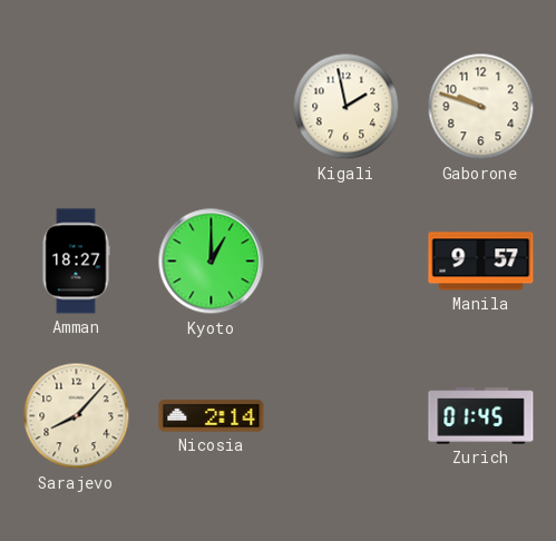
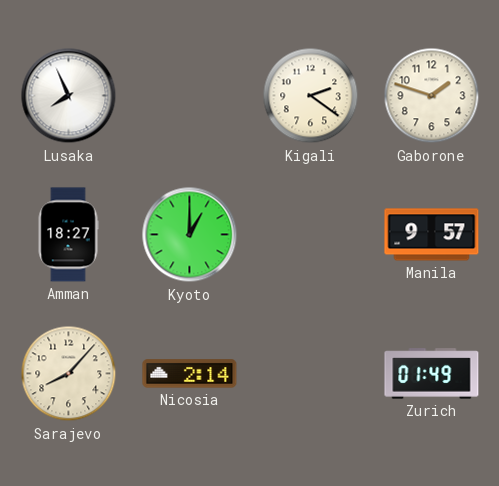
Lusaka: none -> 7:56 (69, 96)
Kigali: 1:58 -> 2:21 (311, 96)
Gaborone: 9:48 -> 1:48 (432, 96)
Zurich: 01:45 -> 01:49 (432, 374)
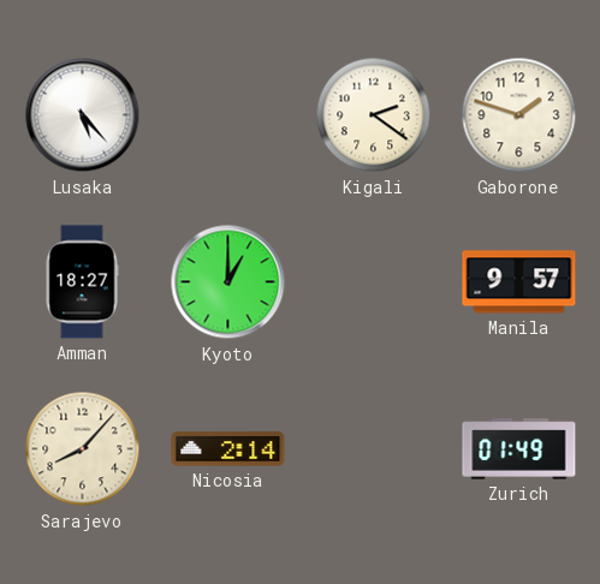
Lusaka: 7:56 -> 5:23 (83, 115)
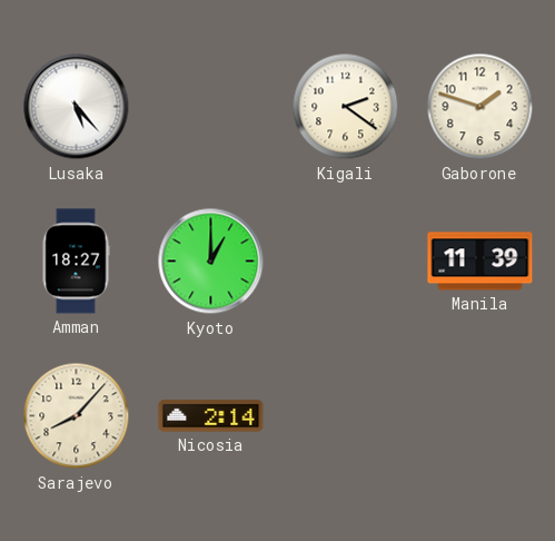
Manila: 9:57 -> 11:39 (480, 262)
Zurich: 01:49 -> none (519, 449)
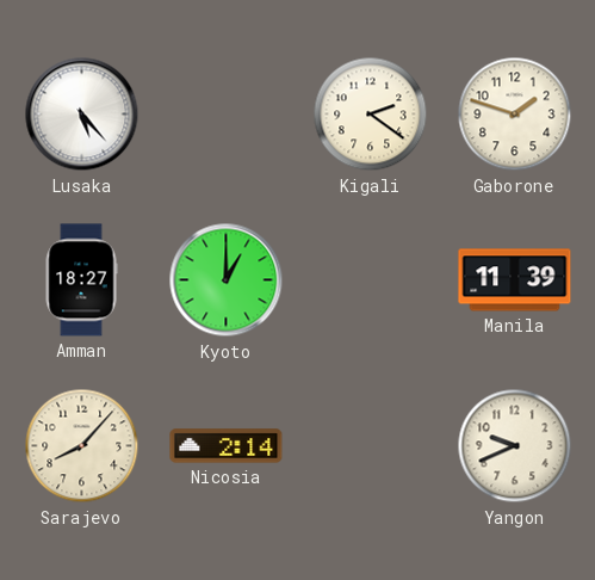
Yangon: none -> 9:41 (515, 446)
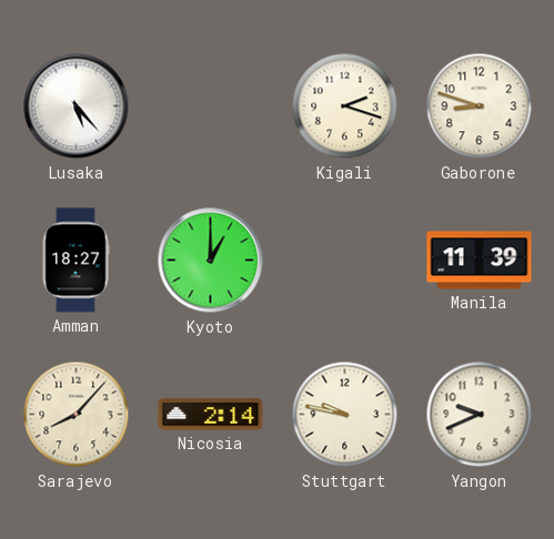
Kigali: 2:21 -> 2:18 (345, 106)
Gaborone: 1:48 -> 8:48 (480, 106)
Stuttgart: none -> 9:47 (345, 415)
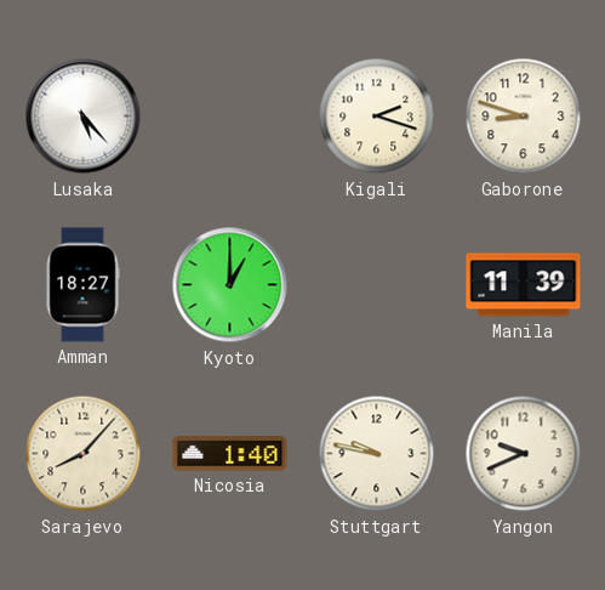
Nicosia: 2:14 -> 1:40 (230, 454)
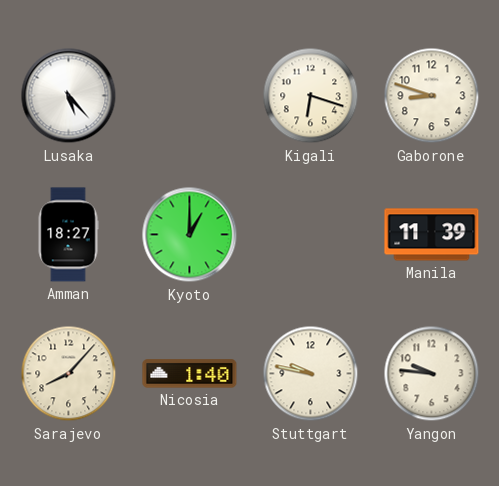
Kigali: 2:18 -> 6:18 (311, 96)
Yangon: 9:41 -> 9:46 (432, 374)
